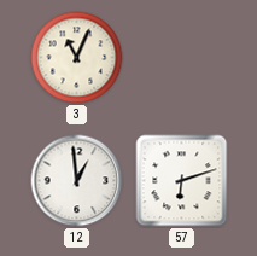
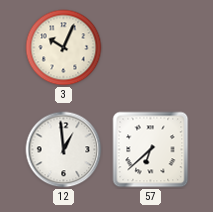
3: 11:04 -> 10:04 (64, 48)
57: 6:12 -> 6:38 (151, 150)
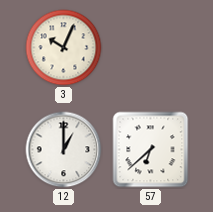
12: 12:59 -> 1:00 (64, 150)
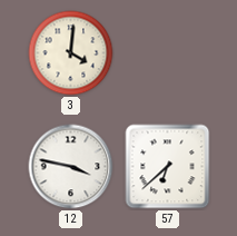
3: 10:04 -> 4:01 (71, 53)
12: 1:00 -> 3:47 (71, 167)
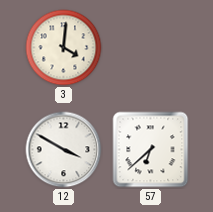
12: 3:47 -> 3:50 (64, 150)
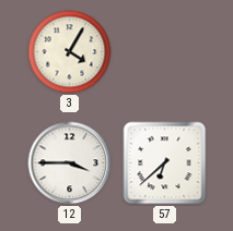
3: 4:01 -> 4:05 (70, 52)
12: 3:50 -> 3:45 (70, 163)
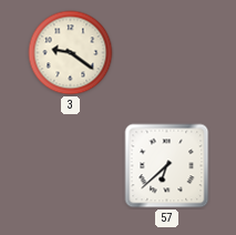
3: 4:05 -> 9:21 (71, 53)
12: 3:45 -> none (70, 163)
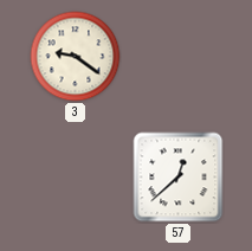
57: 6:38 -> 12:38 (179, 178)
